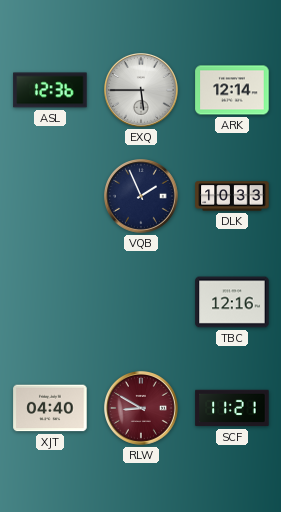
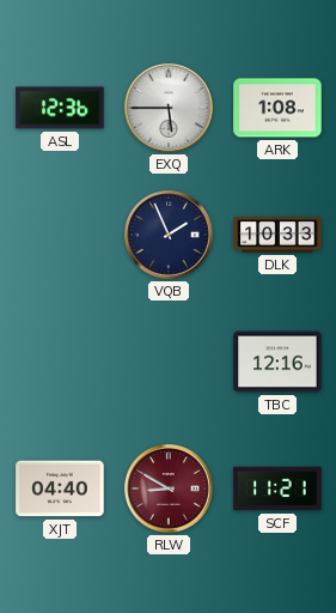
ARK: 12:14 -> 1:08 (277, 108)
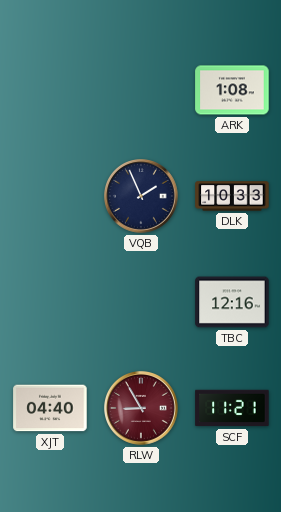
ASL: 12:36 -> none (60, 108)
EXQ: 5:45 -> none (170, 109)
RLW: 8:50 -> 8:55 (142, 409)
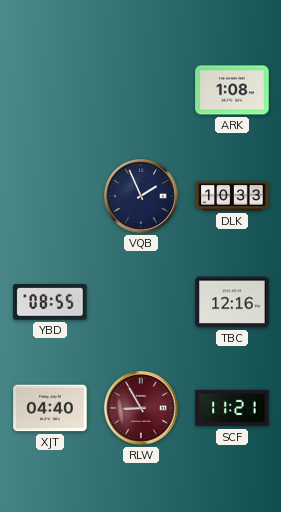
YBD: none -> 08:55 (50, 303)
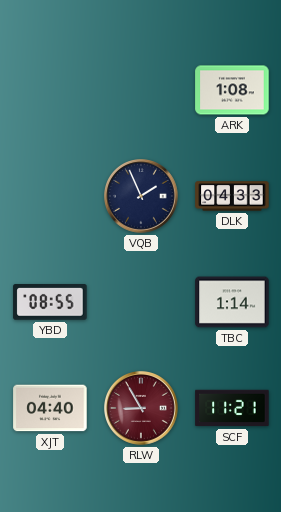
DLK: 10:33 -> 04:33 (232, 196)
TBC: 12:16 -> 1:14 (232, 302)
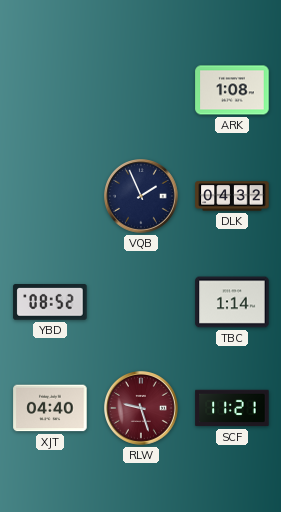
DLK: 04:33 -> 04:32 (232, 196)
YBD: 08:55 -> 08:52 (50, 303)
RLW: 8:55 -> 9:27 (142, 409)
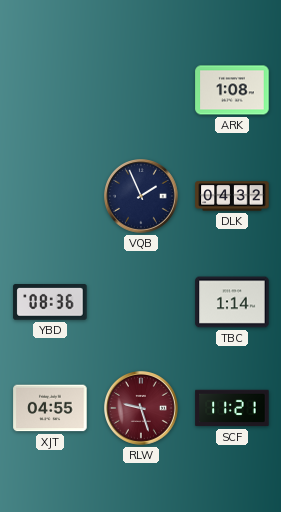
YBD: 08:52 -> 08:36 (50, 303)
XJT: 04:40 -> 04:55 (50, 408)
